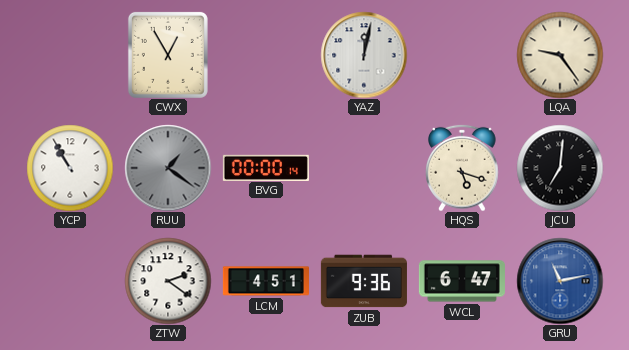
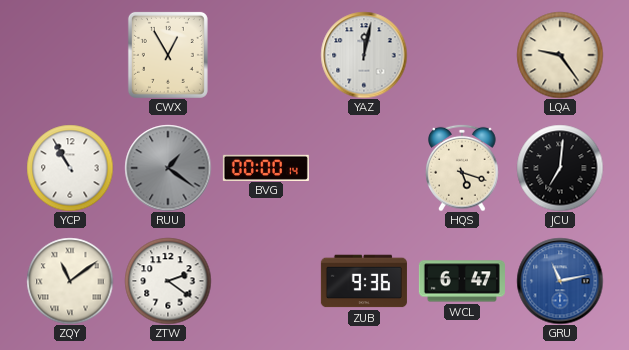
ZQY: none -> 11:09 (70, 281)
LCM: 4:51 -> none (266, 281)
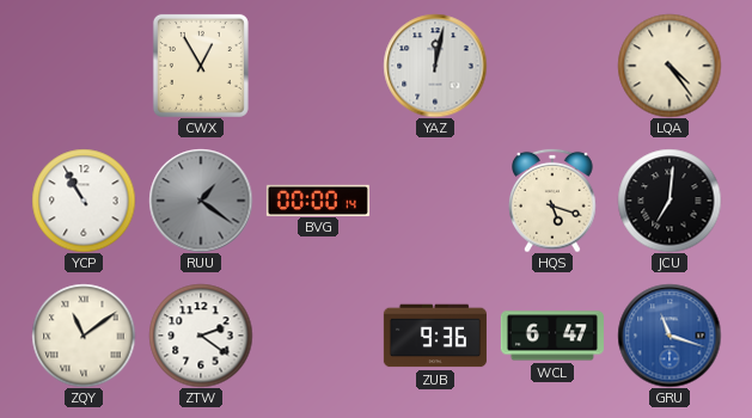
LQA: 9:24 -> 4:24 (670, 66)
GRU: 11:13 -> 11:18 (670, 336)
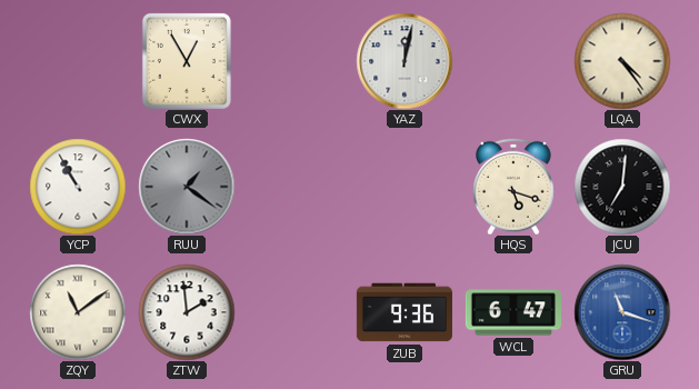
BVG: 00:00 -> none (318, 199)
ZTW: 2:21 -> 1:59 (187, 312)
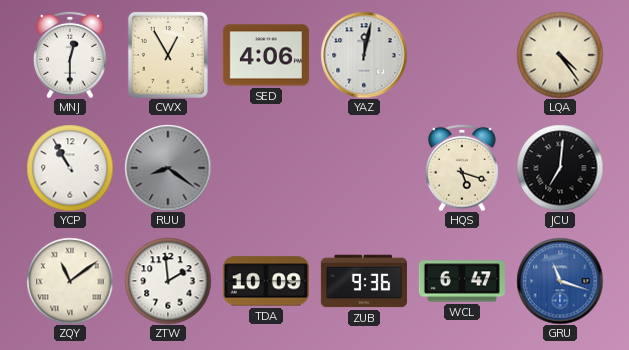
MNJ: none -> 12:30 (70, 55)
SED: none -> 4:06 (266, 55)
RUU: 1:21 -> 8:21 (168, 168)
TDA: none -> 10:09 (266, 281)
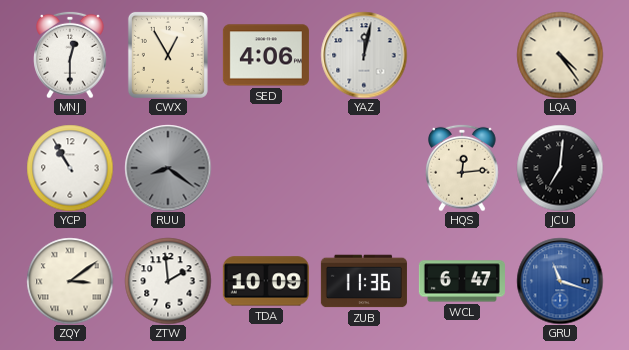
HQS: 5:18 -> 12:14 (462, 168)
ZQY: 11:09 -> 3:09 (70, 281)
ZUB: 9:36 -> 11:36 (364, 281)
